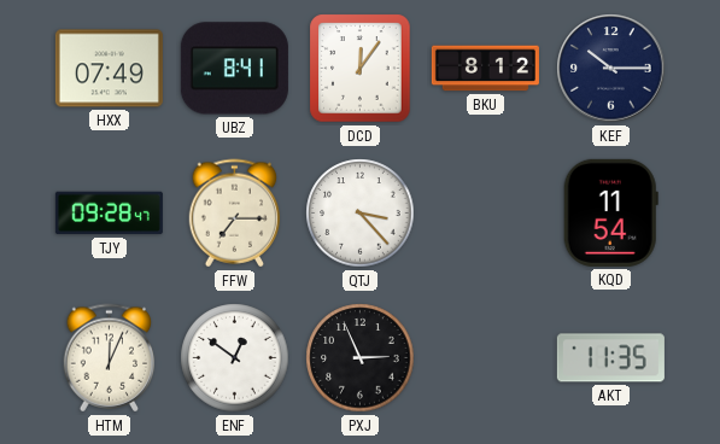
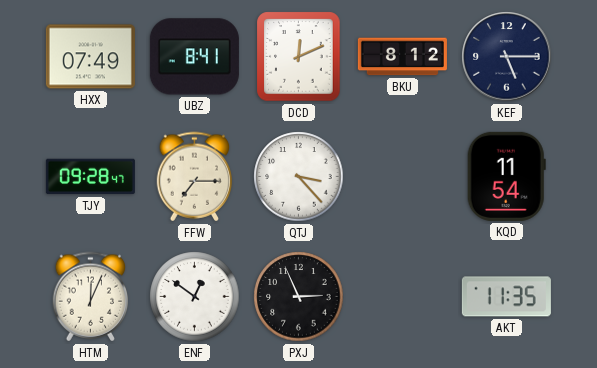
DCD: 12:06 -> 12:11 (299, 57)
KEF: 10:15 -> 5:15 (507, 57)
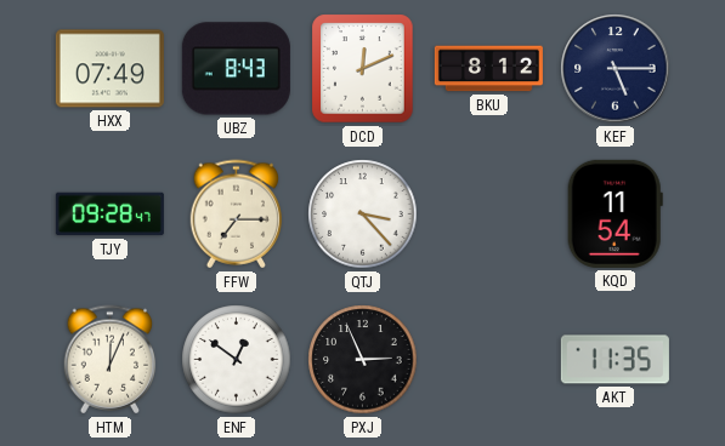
UBZ: 8:41 -> 8:43 (236, 69)
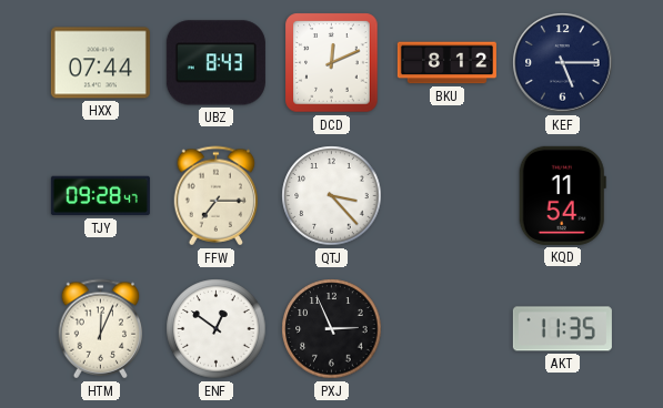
HXX: 07:49 -> 07:44 (100, 63)
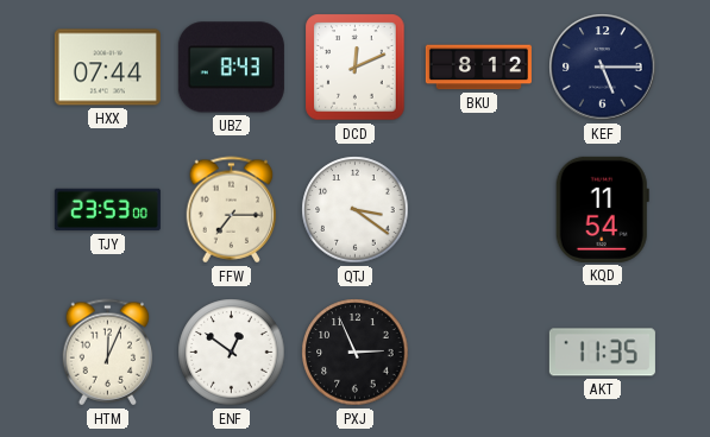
TJY: 09:28 -> 23:53 (107, 210)
QTJ: 3:23 -> 3:21 (356, 210)
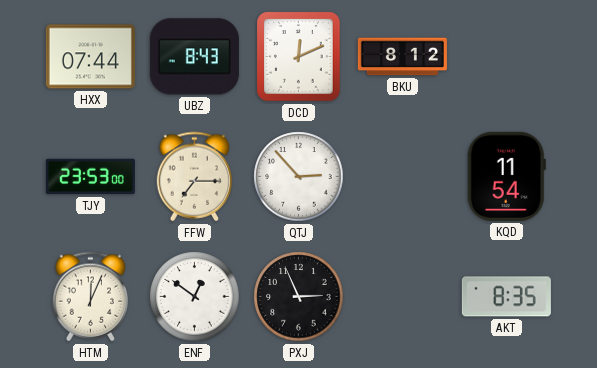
KEF: 5:15 -> none (603, 68)
QTJ: 3:21 -> 2:53 (299, 177)
AKT: 11:35 -> 8:35 (506, 297)
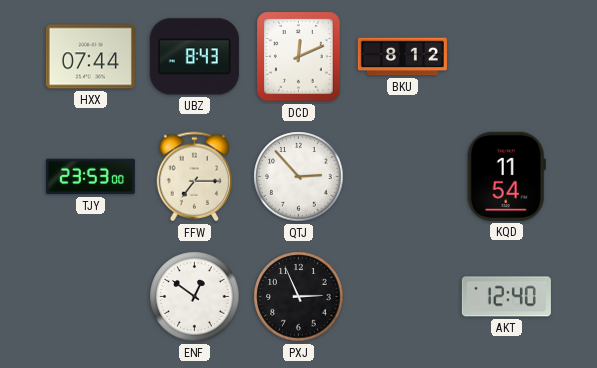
HTM: 12:04 -> none (91, 297)
AKT: 8:35 -> 12:40 (506, 297)
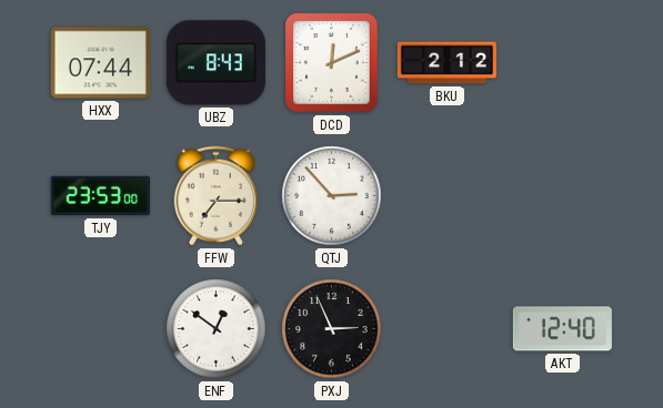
BKU: 8:12 -> 2:12 (446, 63)
KQD: 11:54 -> none (506, 176)
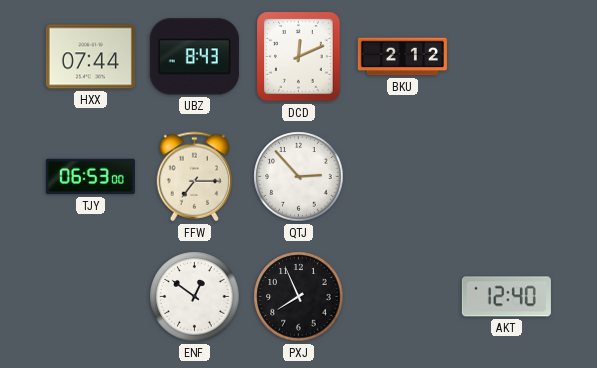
TJY: 23:53 -> 06:53 (90, 177)
PXJ: 2:56 -> 7:56 (299, 297)
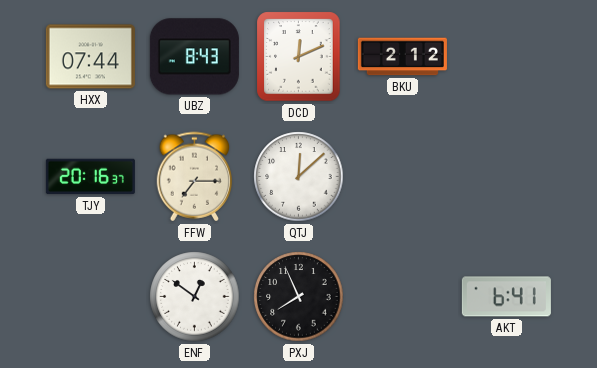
TJY: 06:53 -> 20:16 (90, 177)
QTJ: 2:53 -> 12:08 (299, 177)
AKT: 12:40 -> 6:41 (506, 297)
